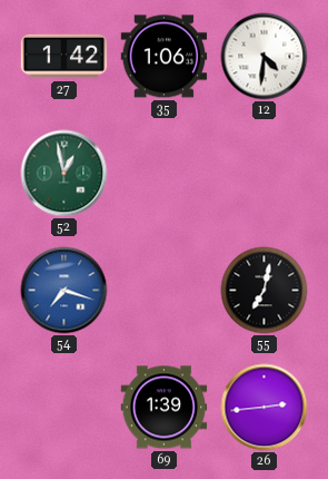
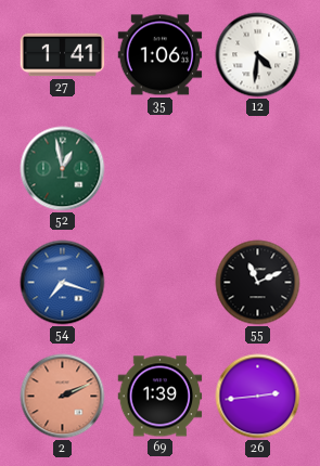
27: 1:42 -> 1:41 (63, 55)
55: 7:02 -> 11:11 (258, 283)
2: none -> 2:11 (63, 397)
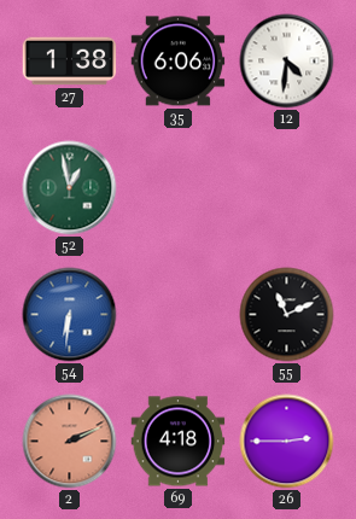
27: 1:41 -> 1:38 (70, 62)
35: 1:06 -> 6:06 (179, 62)
54: 7:18 -> 6:31 (70, 315)
69: 1:39 -> 4:18 (179, 442)
26: 2:44 -> 2:45 (287, 442)
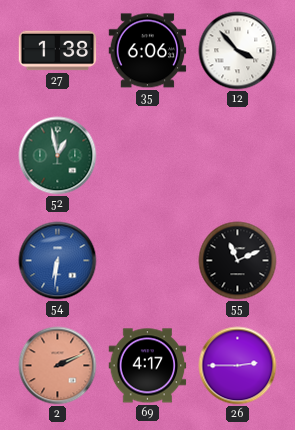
12: 4:31 -> 3:53 (238, 51)
69: 4:18 -> 4:17 (148, 366)
